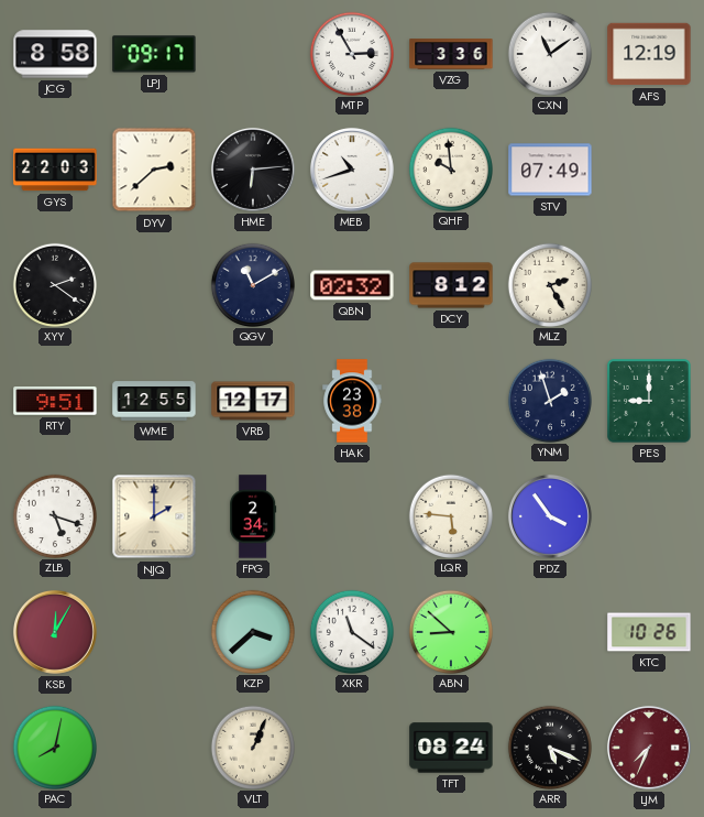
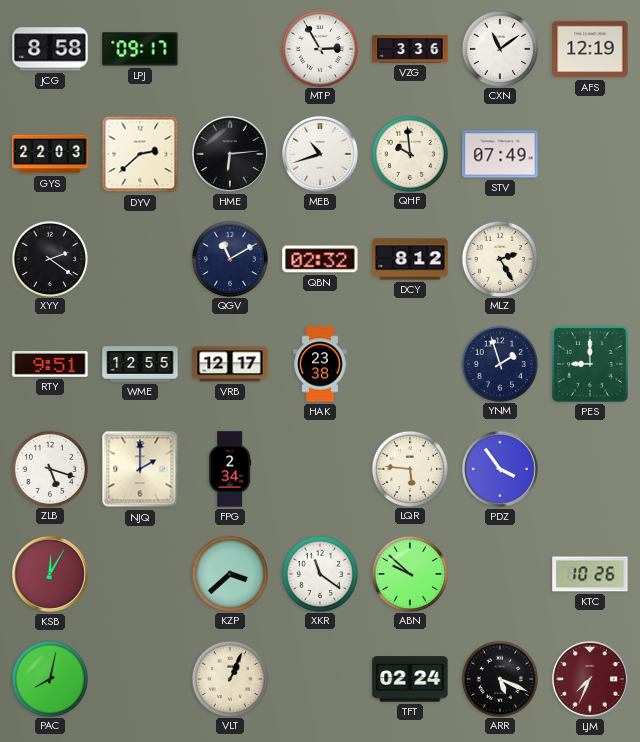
ABN: 8:52 -> 9:52 (409, 573)
TFT: 08:24 -> 02:24 (410, 679)
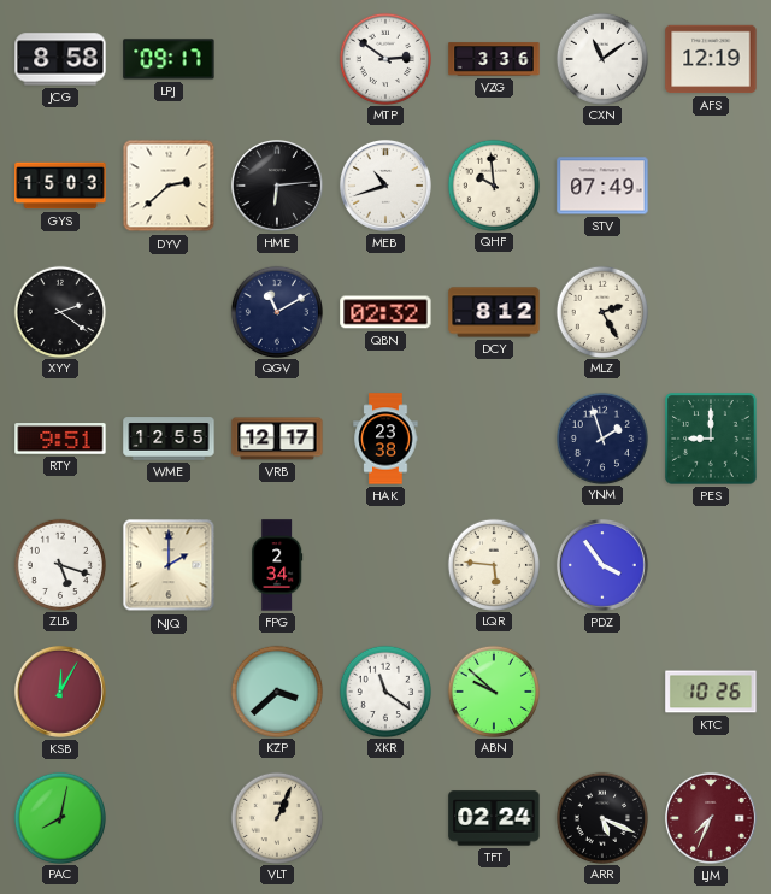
MTP: 2:55 -> 2:51 (384, 58)
GYS: 22:03 -> 15:03 (60, 186)
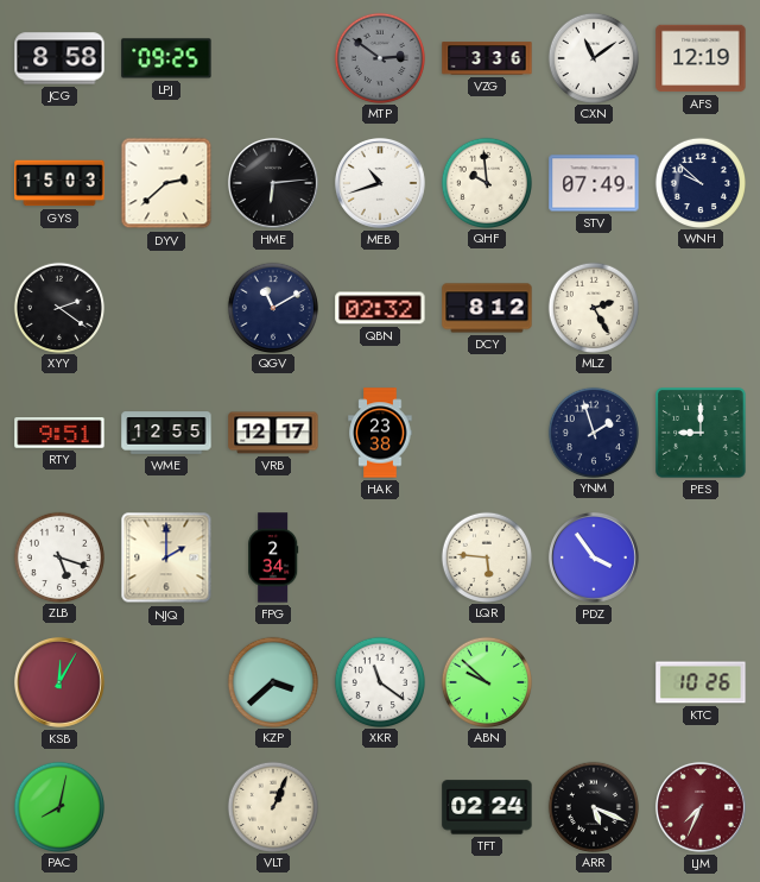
LPJ: 09:17 -> 09:25 (166, 58)
MTP dial: white -> grey (379, 57)
WNH: none -> 9:52 (699, 182)
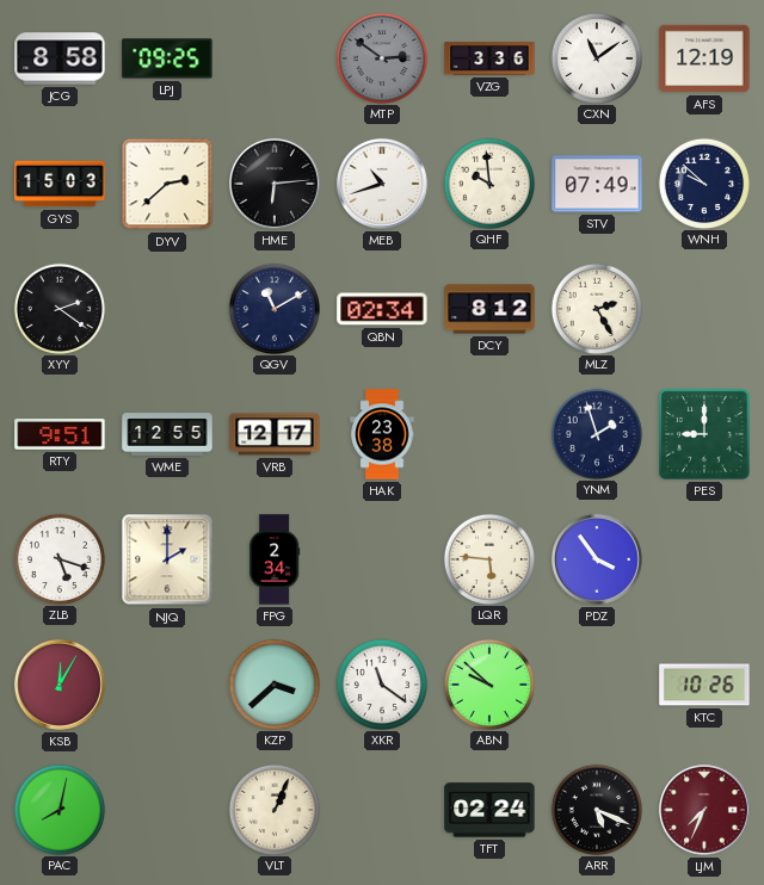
QBN: 02:32 -> 02:34 (382, 309)
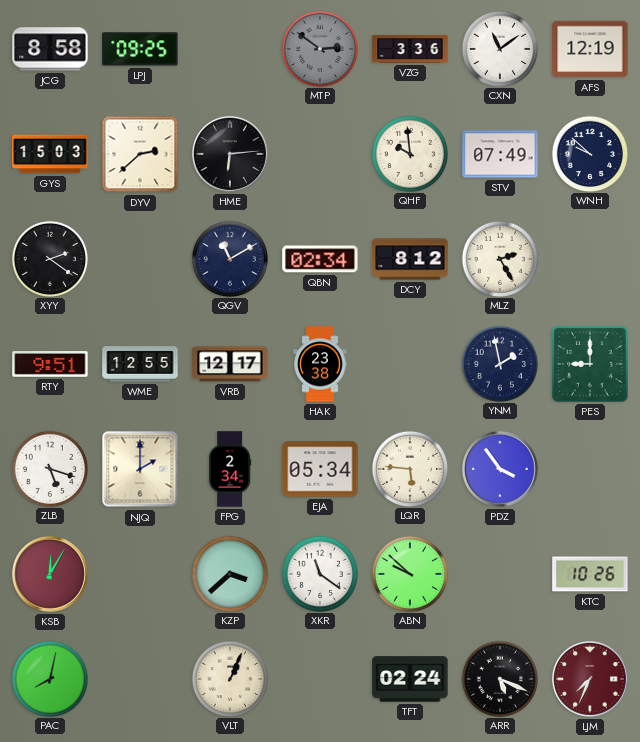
MEB: 10:42 -> none (382, 184)
YNM: 1:57 -> 1:58 (499, 363)
EJA: none -> 05:34 (320, 469)
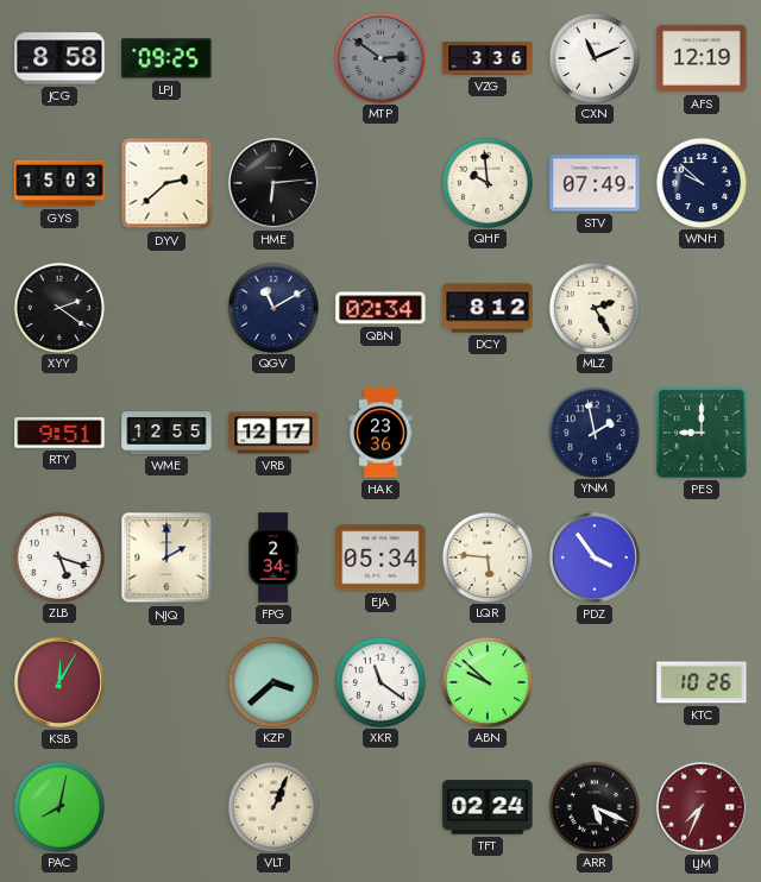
CXN: 11:09 -> 11:11 (593, 57)
HAK: 23:38 -> 23:36 (380, 433)
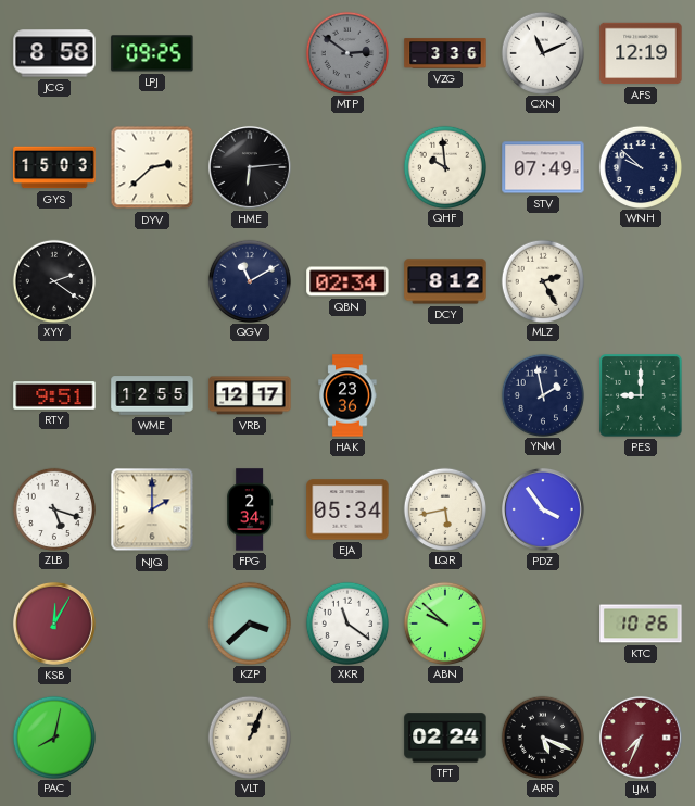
LQR: 5:46 -> 5:43 (444, 508)
